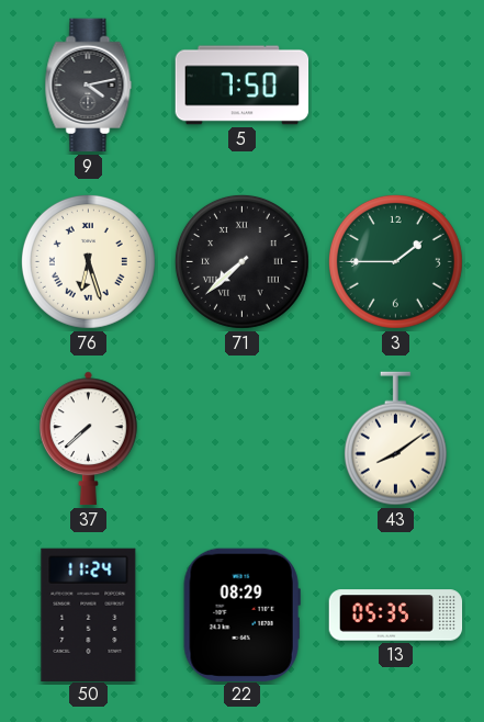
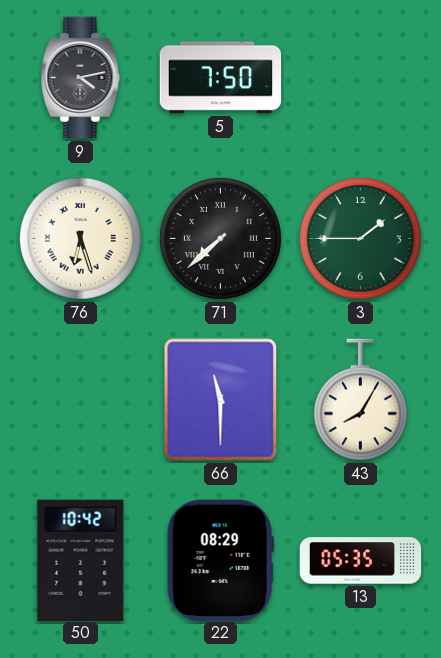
37: 7:38 -> none (88, 439)
66: none -> 11:30 (221, 400)
43: 8:09 -> 8:05 (360, 400)
50: 11:24 -> 10:42 (81, 560)
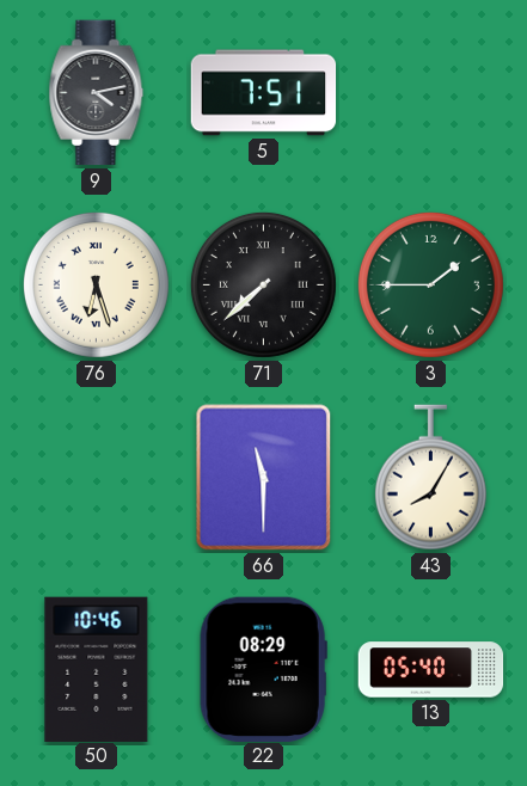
5: 7:50 -> 7:51 (264, 93)
50: 10:42 -> 10:46 (97, 669)
13: 05:35 -> 05:40 (431, 670)
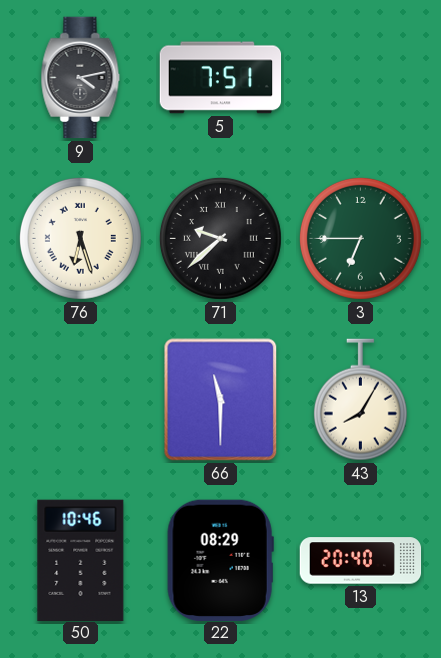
71: 7:38 -> 9:38 (220, 238)
3: 1:45 -> 6:45 (360, 238)
13: 05:40 -> 20:40 (361, 561)
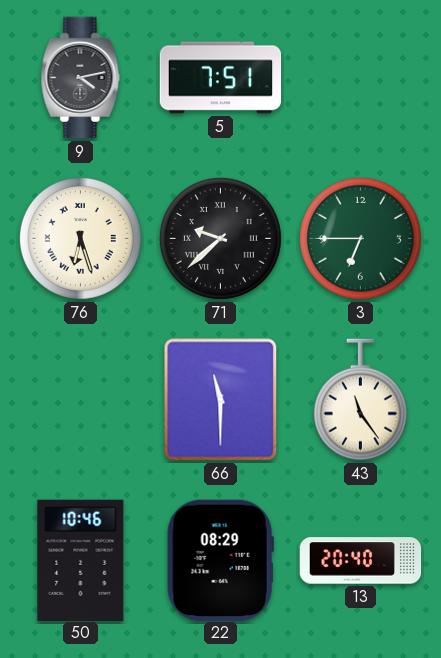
43: 8:05 -> 11:24 (360, 400)
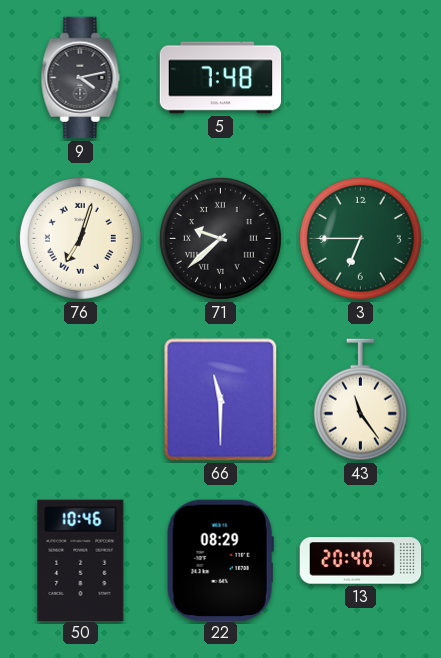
5: 7:51 -> 7:48 (221, 78)
76: 6:27 -> 7:03 (80, 238)
